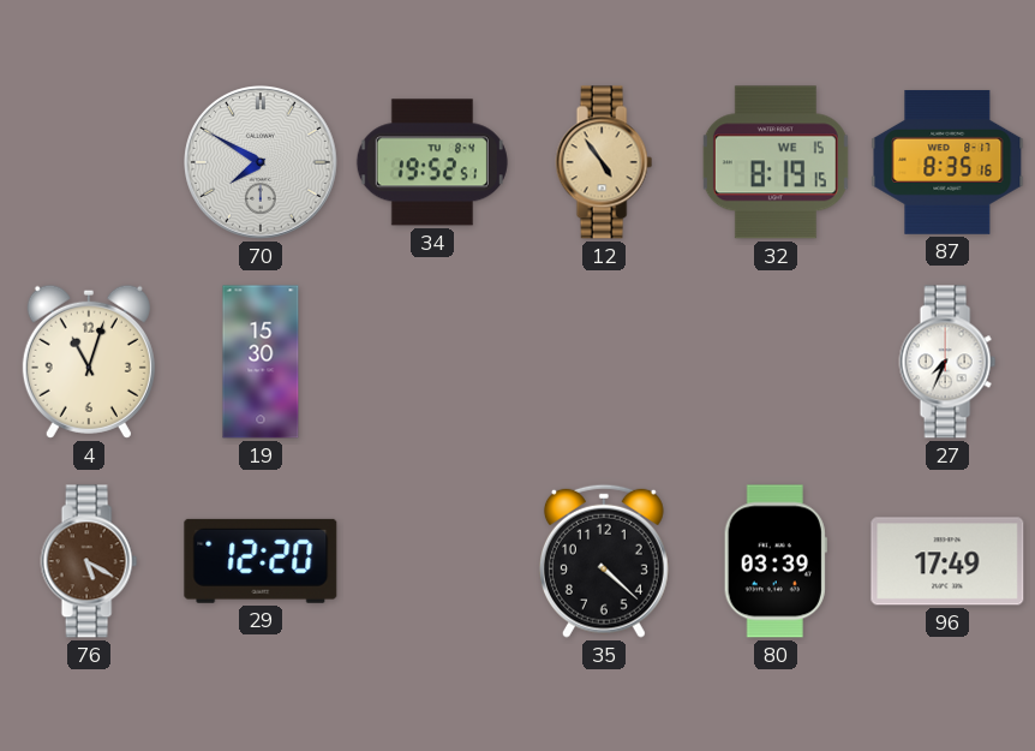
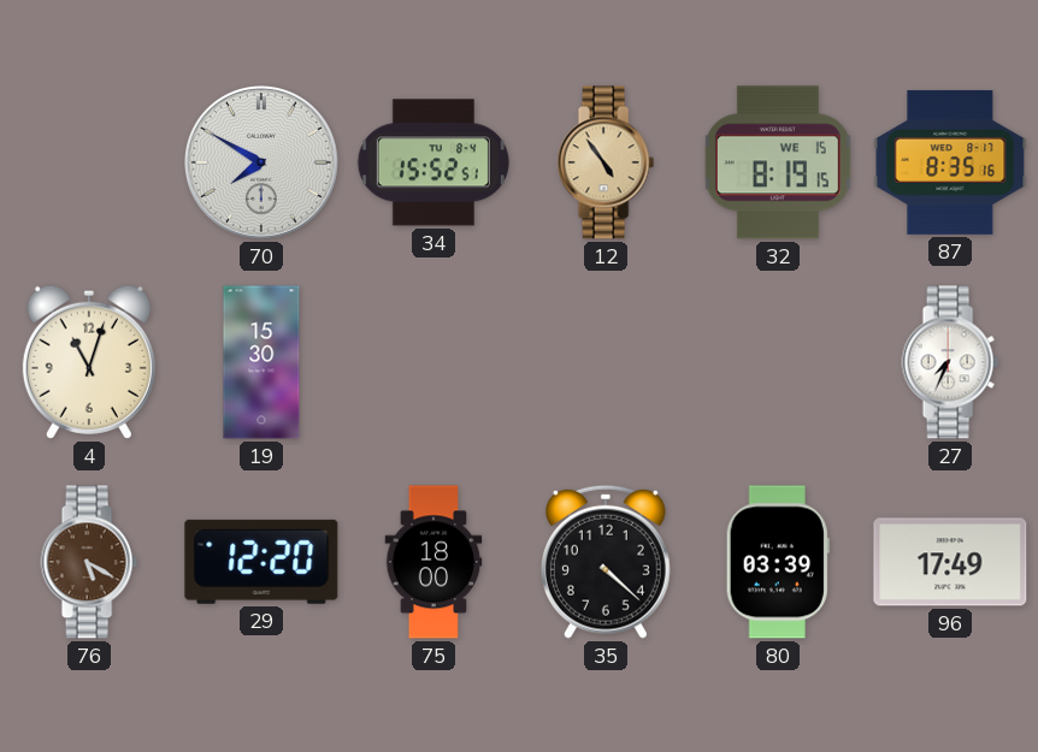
34: 19:52 -> 15:52 (434, 162)
75: none -> 18:00 (434, 562)
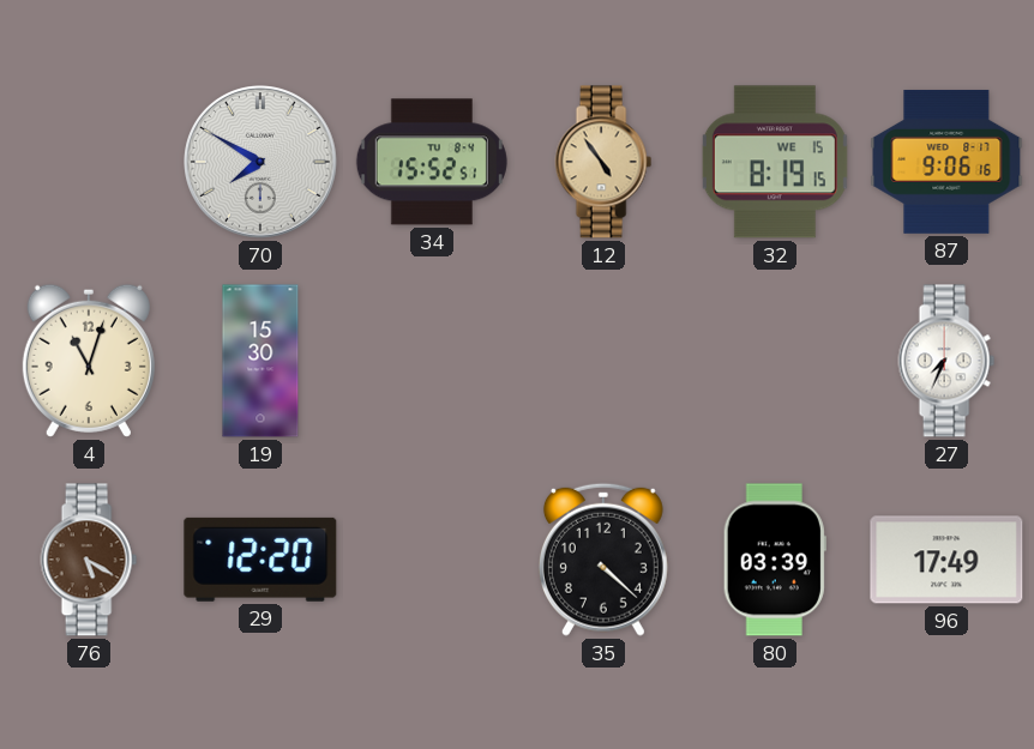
87: 8:35 -> 9:06 (946, 162)
75: 18:00 -> none (434, 562)
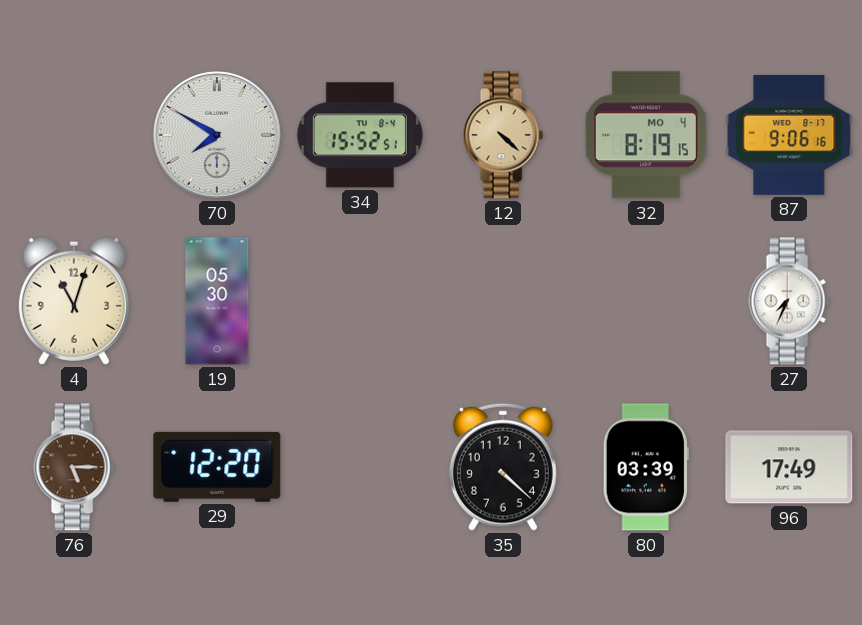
12: 4:54 -> 4:22 (503, 135)
32 date: WE 15 -> MO 4 (646, 135)
19: 15:30 -> 05:30 (217, 301)
76: 5:20 -> 5:15 (74, 467)
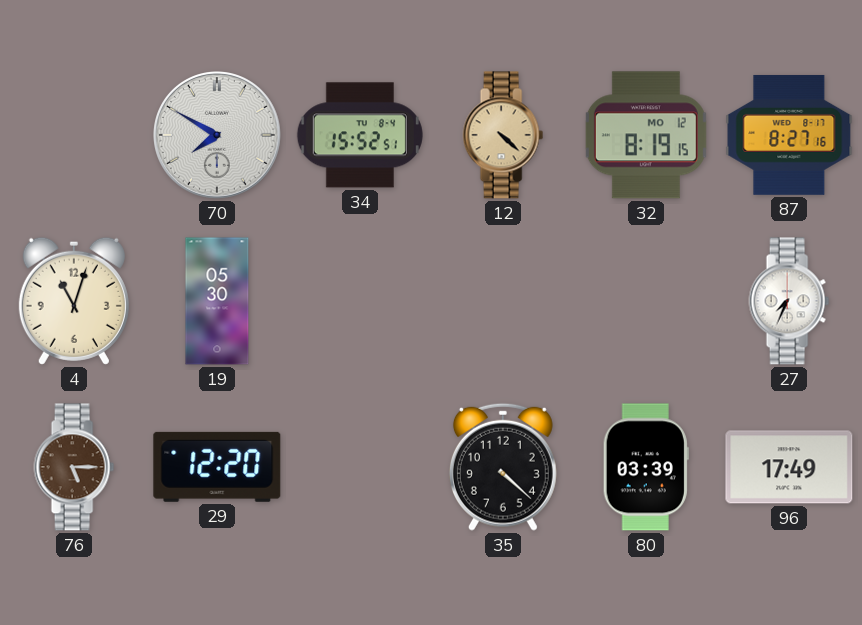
32 date: MO 4 -> MO 12 (646, 135)
87: 9:06 -> 8:27 (789, 135)
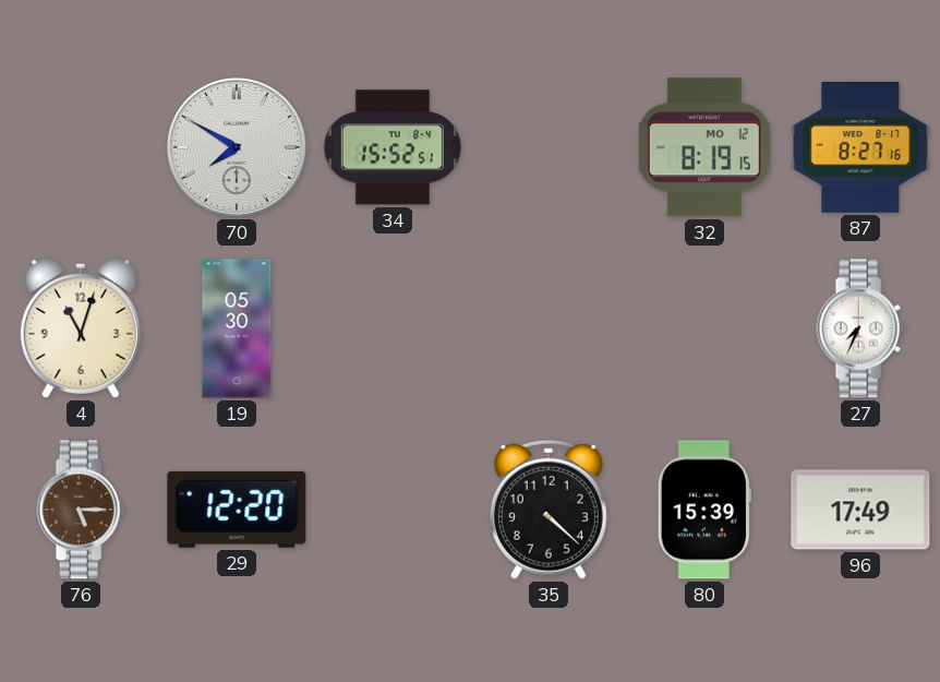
12: 4:22 -> none (503, 135)
80: 03:39 -> 15:39 (704, 510)
